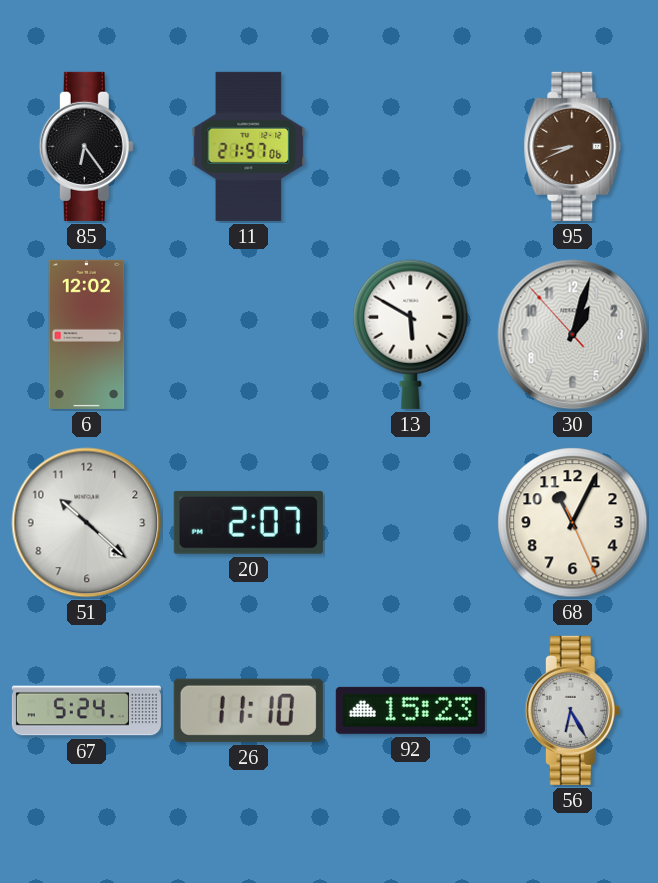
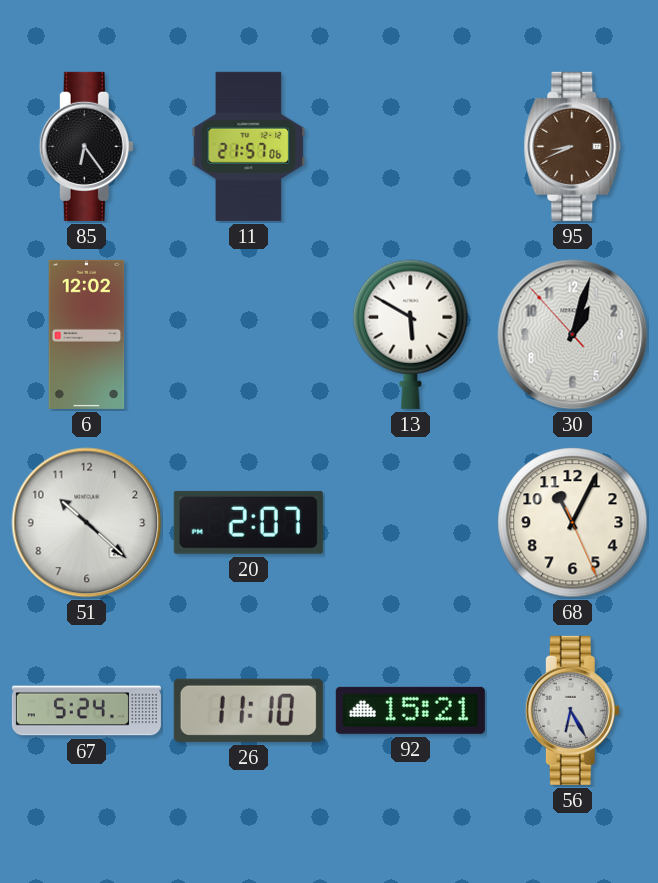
92: 15:23 -> 15:21 (410, 710)
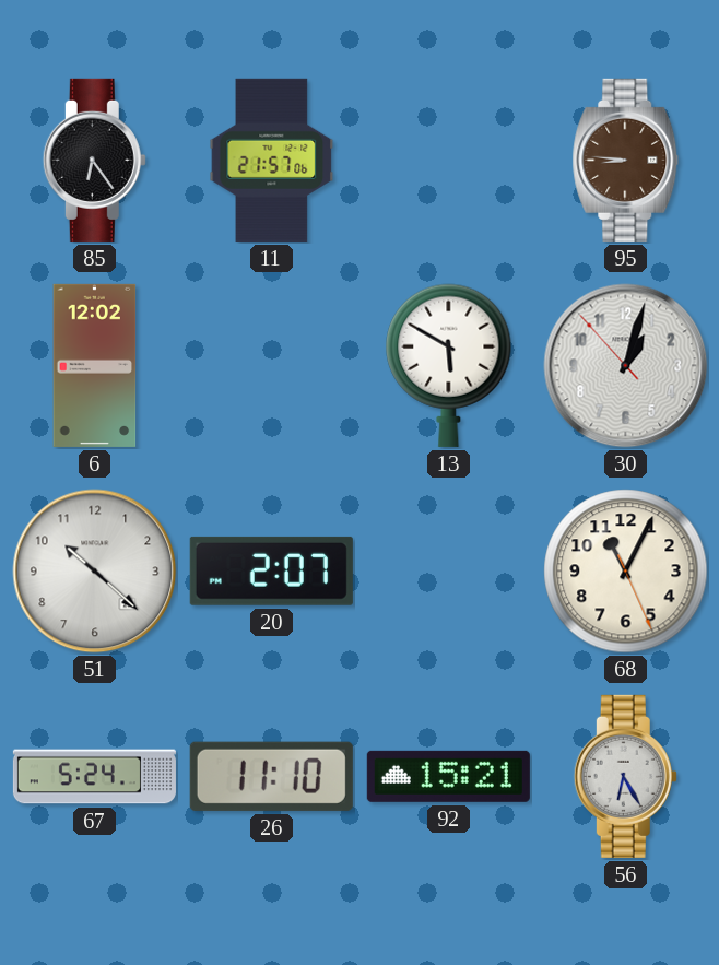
95: 8:41 -> 8:46 (626, 160)
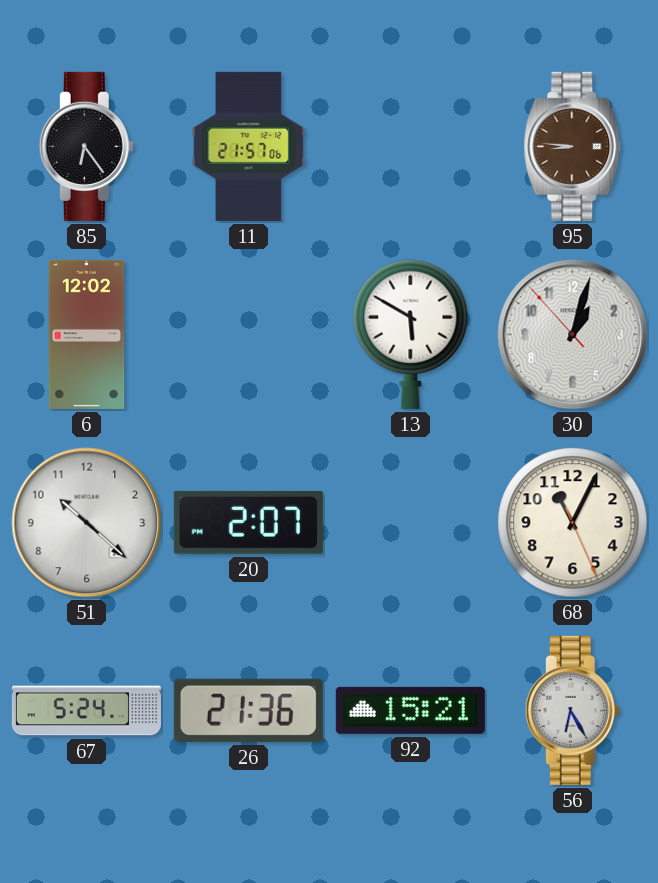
26: 11:10 -> 21:36 (248, 710)
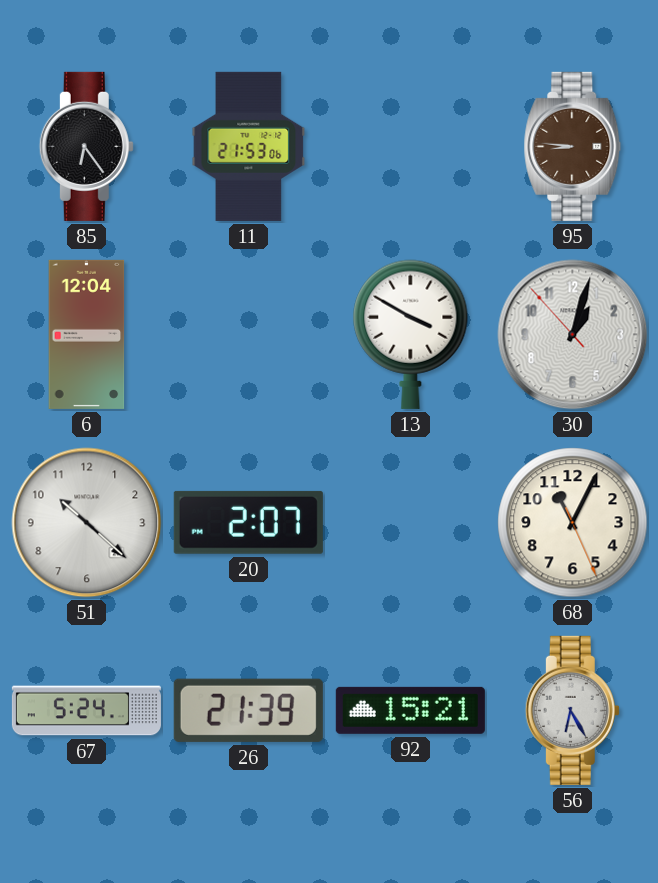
11: 21:57 -> 21:53 (249, 146)
6: 12:02 -> 12:04 (87, 334)
13: 5:50 -> 3:50 (411, 334)
26: 21:36 -> 21:39 (248, 710)
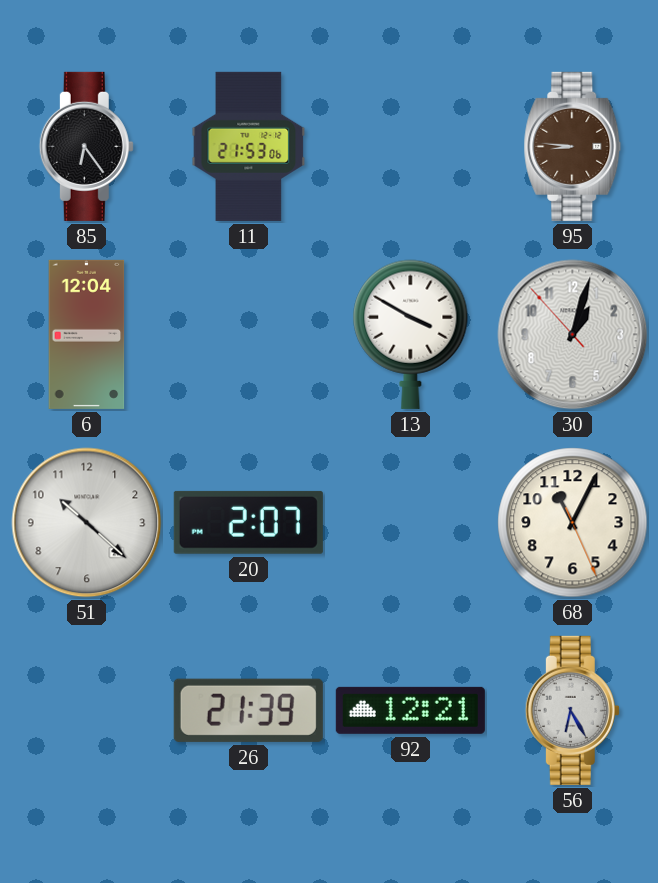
67: 5:24 -> none (86, 711)
92: 15:21 -> 12:21 (410, 710)
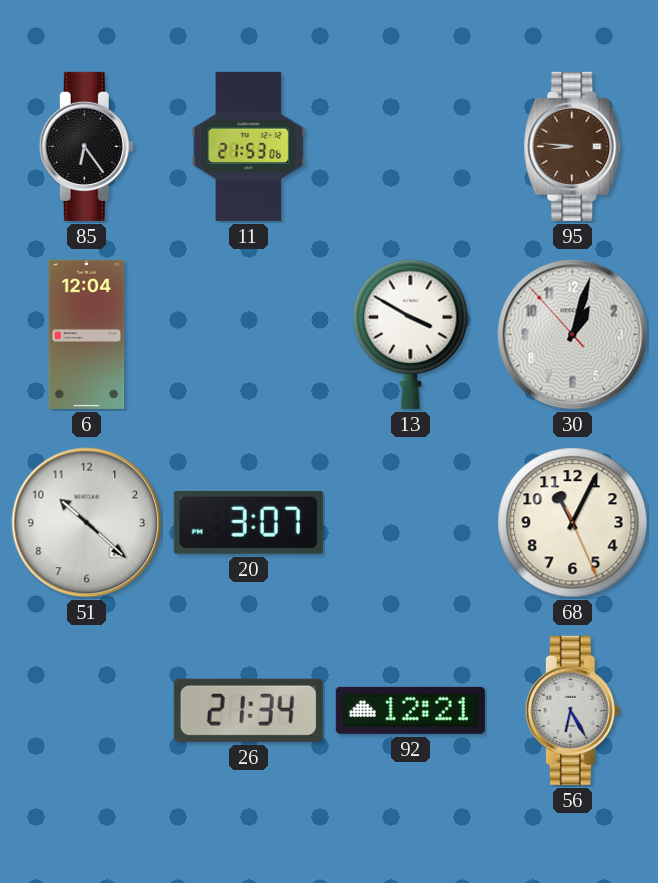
20: 2:07 -> 3:07 (248, 522)
26: 21:39 -> 21:34 (248, 710)
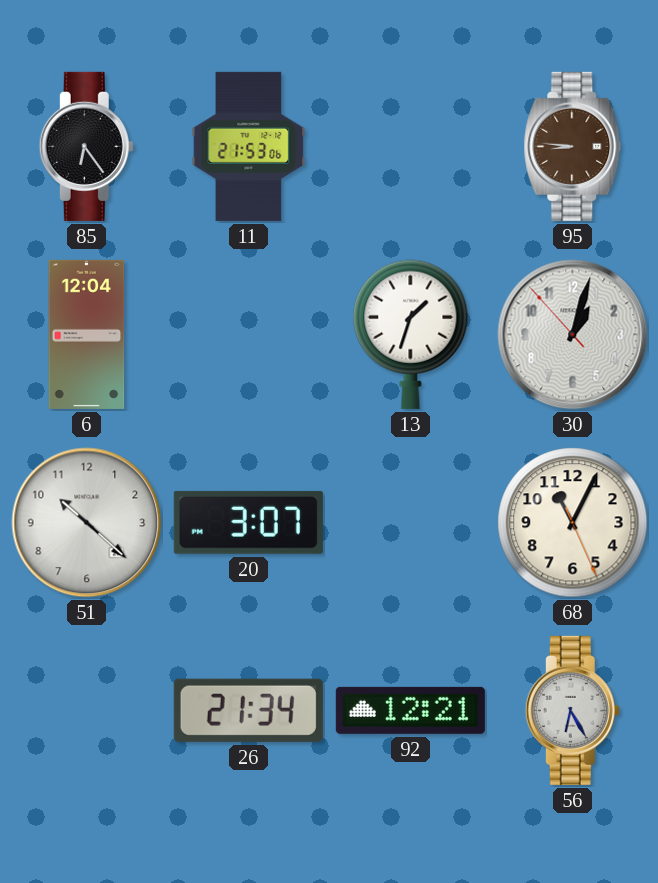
13: 3:50 -> 1:33 (411, 334)
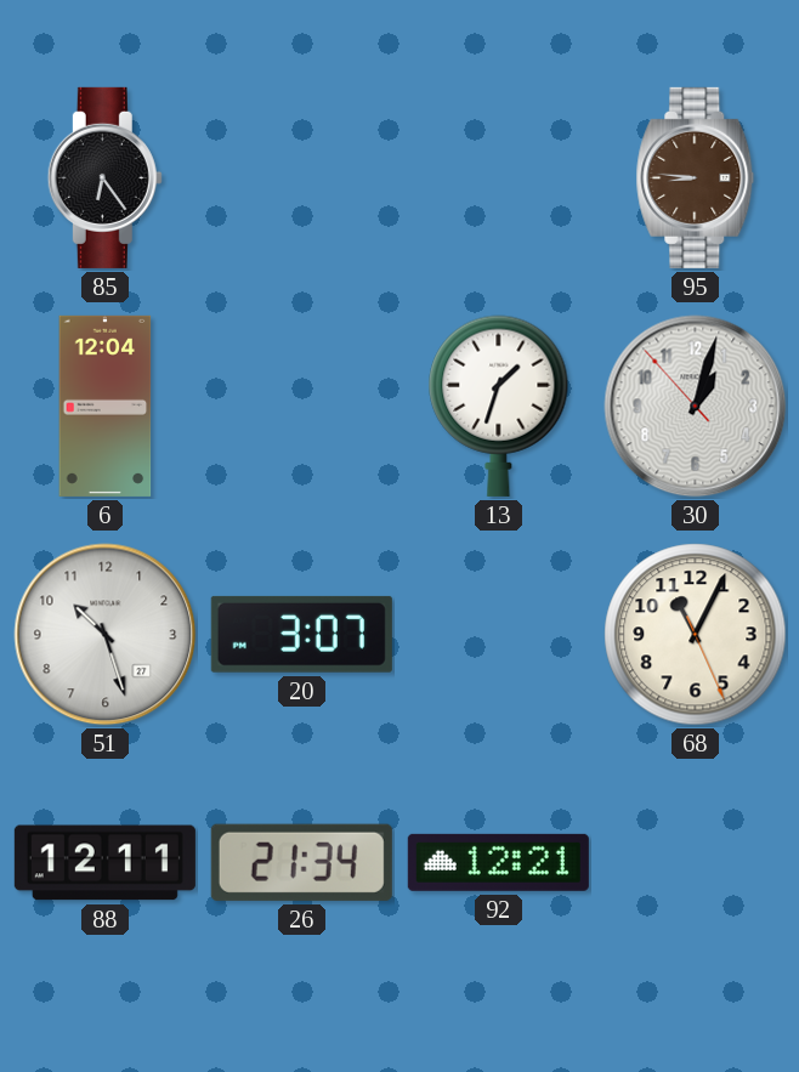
11: 21:53 -> none (249, 146)
51: 10:22 -> 10:27 (106, 635)
88: none -> 12:11 (104, 863)
56: 6:25 -> none (572, 710)
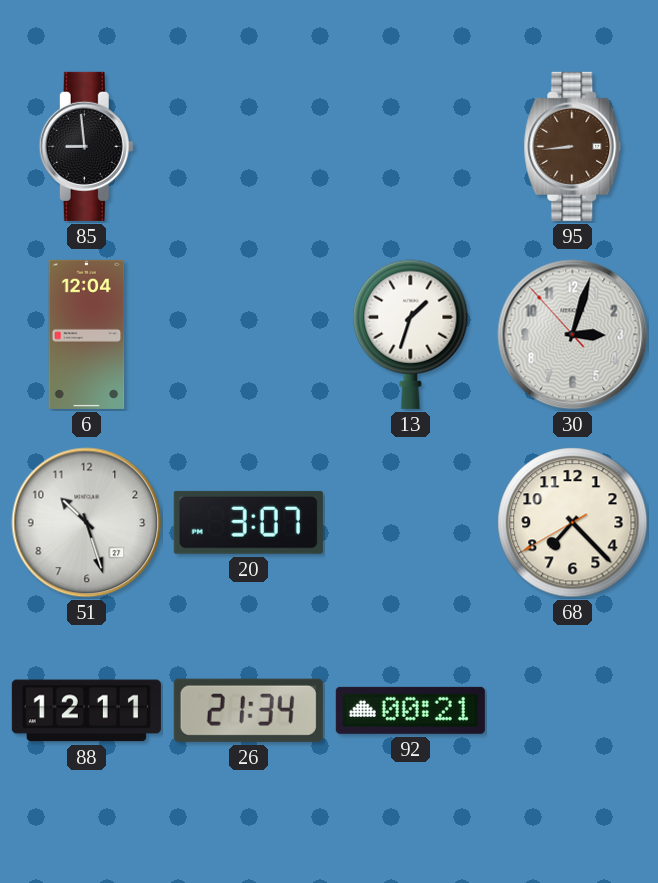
85: 6:24 -> 8:59 (86, 146)
95: 8:46 -> 8:44 (573, 146)
30: 1:02 -> 3:02 (573, 335)
68: 11:04 -> 7:22 (573, 523)
92: 12:21 -> 00:21 (410, 710)
